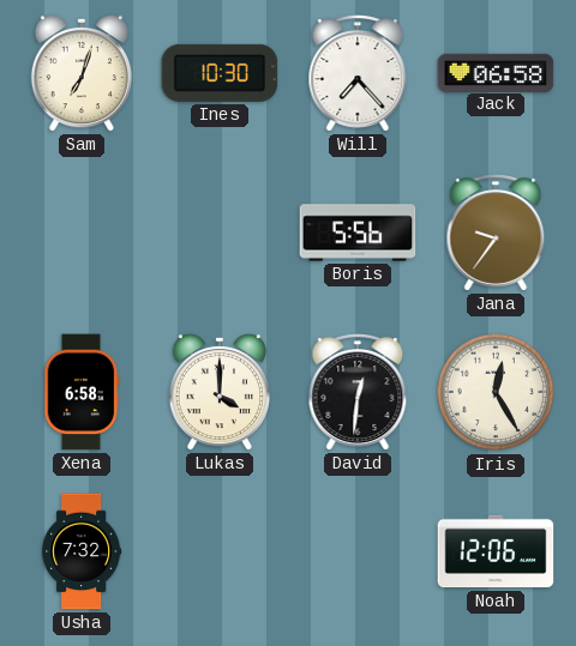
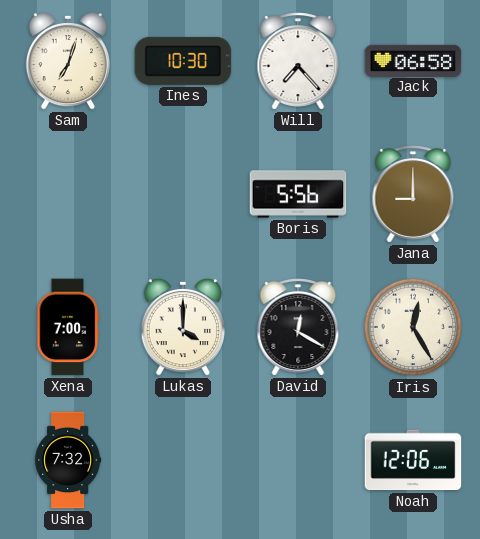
Jana: 9:36 -> 9:00 (413, 194)
Xena: 6:58 -> 7:00 (68, 327)
David: 12:31 -> 12:20 (298, 327)
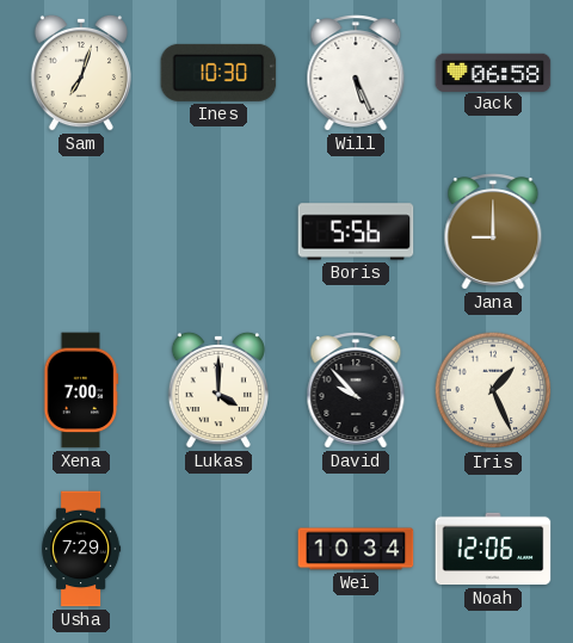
Will: 7:23 -> 5:26 (356, 73)
David: 12:20 -> 9:53 (356, 390)
Iris: 12:25 -> 1:26 (493, 390)
Usha: 7:32 -> 7:29 (81, 549)
Wei: none -> 10:34 (356, 549)
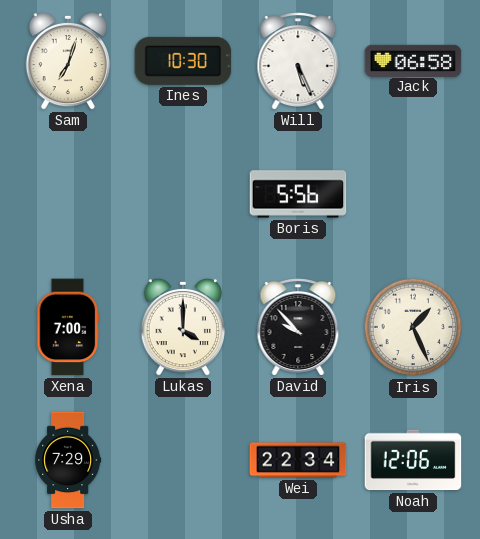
Jana: 9:00 -> none (493, 231)
Wei: 10:34 -> 22:34 (298, 460)
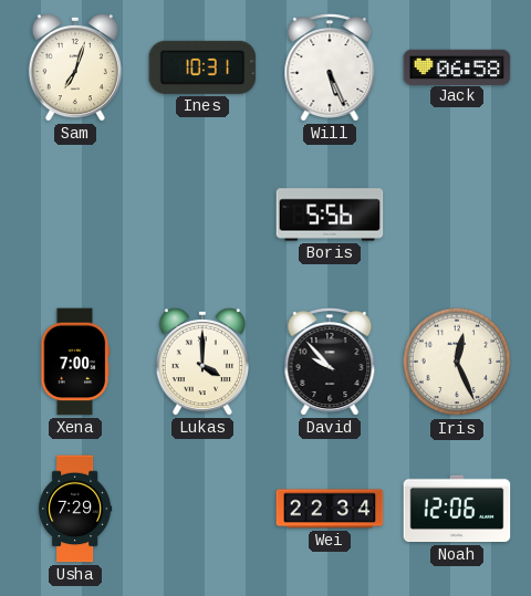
Ines: 10:30 -> 10:31 (202, 67)
Iris: 1:26 -> 12:26 (457, 362)
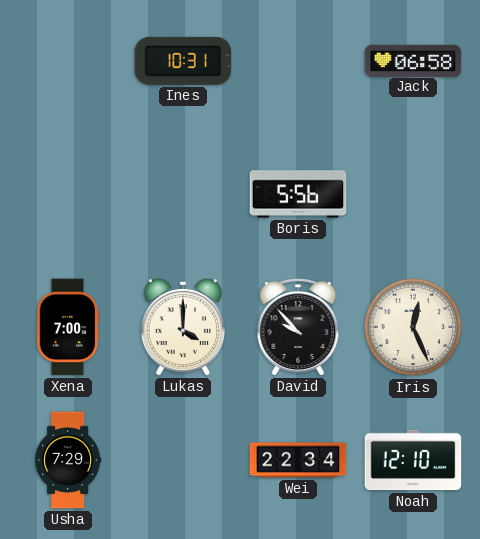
Sam: 7:03 -> none (74, 67)
Will: 5:26 -> none (330, 67)
Noah: 12:06 -> 12:10 (413, 460)
